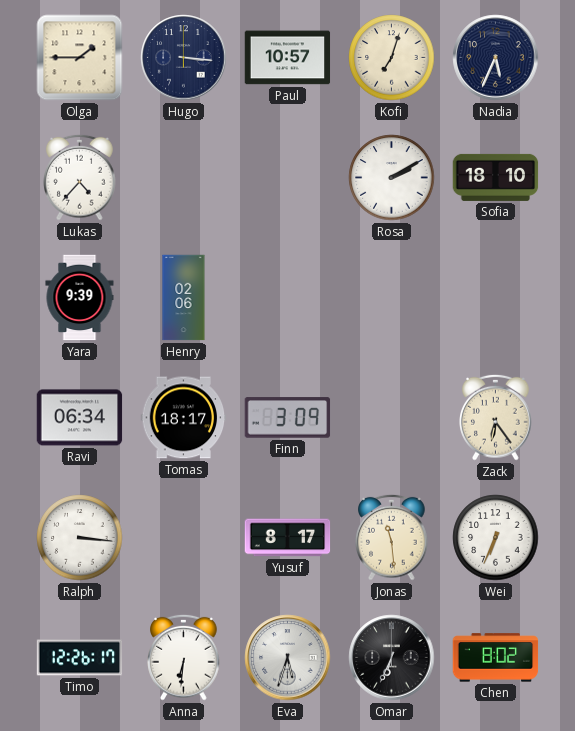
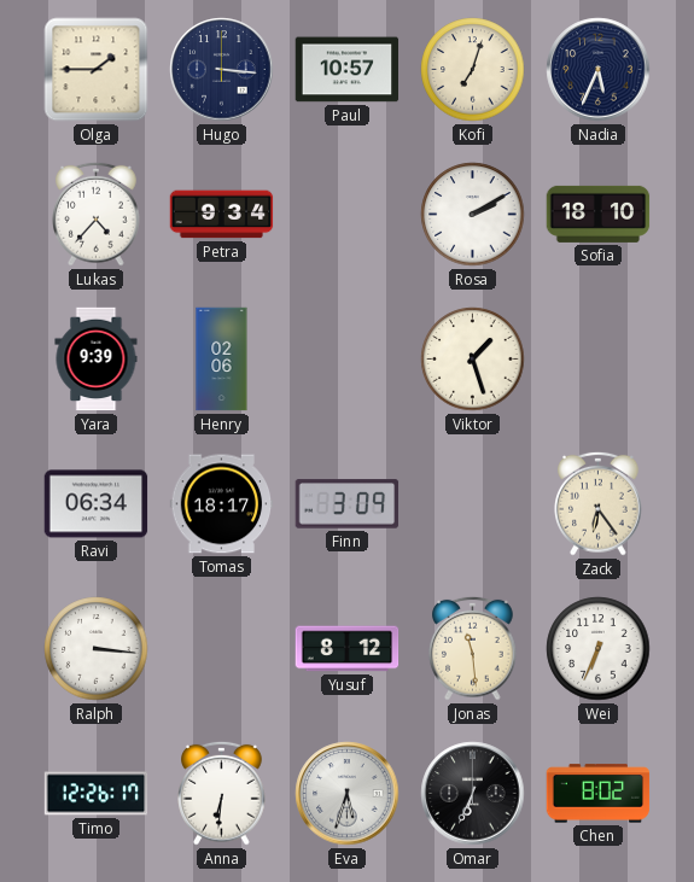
Petra: none -> 9:34 (222, 215)
Viktor: none -> 1:27 (473, 360)
Yusuf: 8:17 -> 8:12 (348, 649)
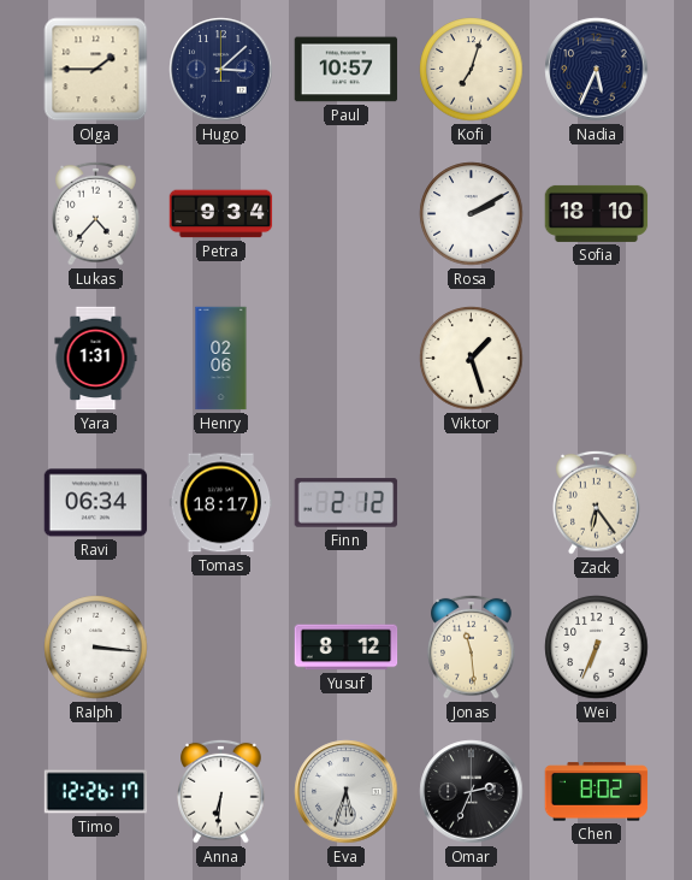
Hugo: 3:16 -> 3:08 (221, 70)
Yara: 9:39 -> 1:31 (96, 359)
Finn: 3:09 -> 2:12 (347, 503)
Omar: 6:34 -> 2:34 (472, 792)
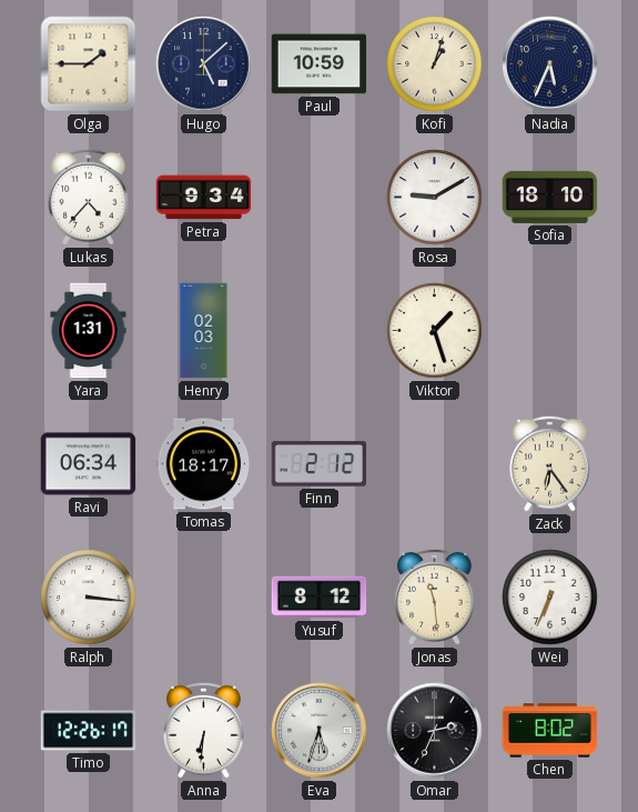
Hugo: 3:08 -> 5:08 (204, 64)
Paul: 10:57 -> 10:59 (320, 64)
Kofi: 7:03 -> 1:03 (435, 64)
Rosa: 2:10 -> 9:10 (435, 198)
Henry: 02:06 -> 02:03 (204, 331)
